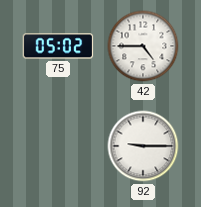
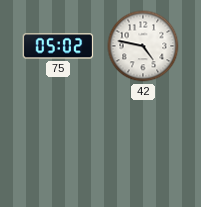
42: 4:45 -> 4:47 (143, 46)
92: 9:15 -> none (143, 146)
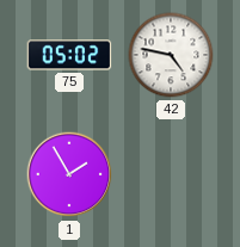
1: none -> 1:55 (69, 174)
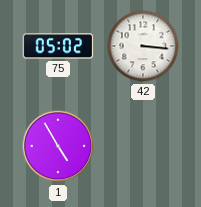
42: 4:47 -> 3:16 (143, 46)
1: 1:55 -> 4:55 (58, 146)
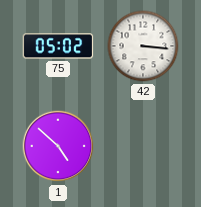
1: 4:55 -> 4:52 (58, 146)
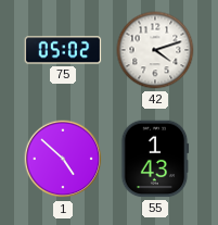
42: 3:16 -> 4:12 (155, 50)
55: none -> 1:43 (155, 159)
